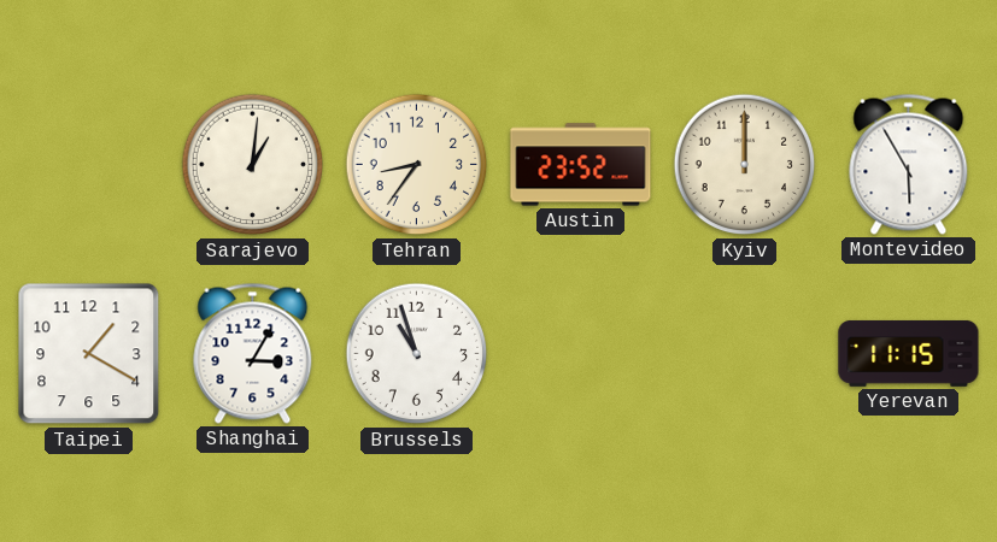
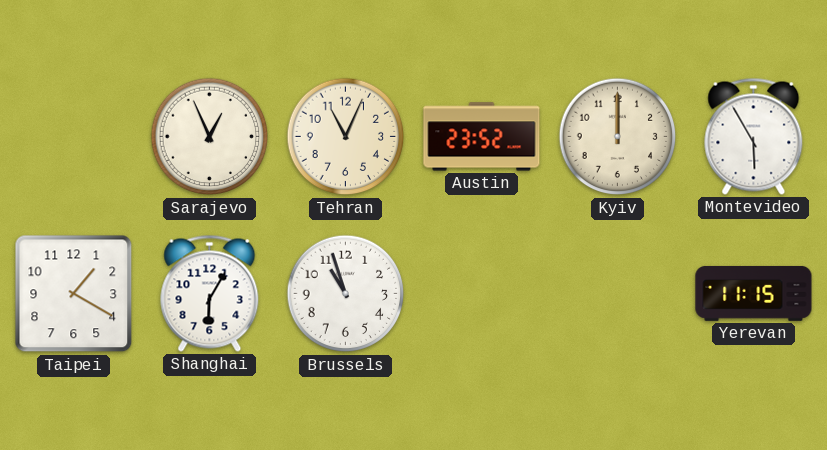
Sarajevo: 1:01 -> 12:56 (210, 137)
Tehran: 8:36 -> 11:04 (346, 137)
Shanghai: 3:05 -> 6:05 (210, 293)
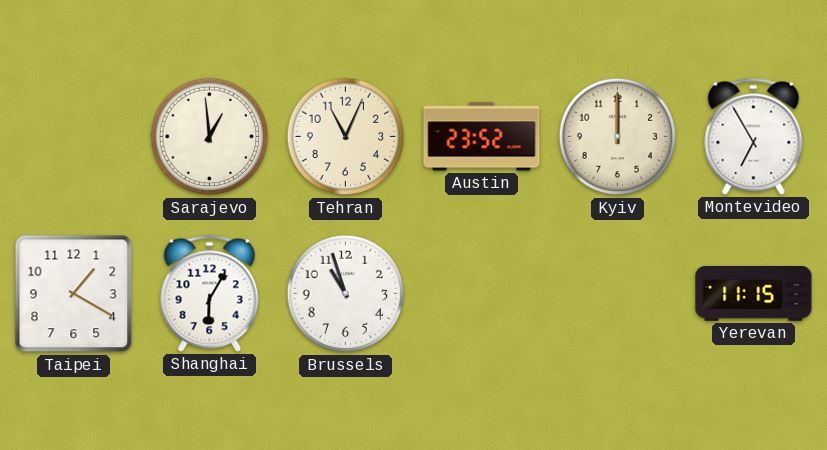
Sarajevo: 12:56 -> 12:59 (210, 137)
Montevideo: 5:55 -> 6:55 (754, 136)
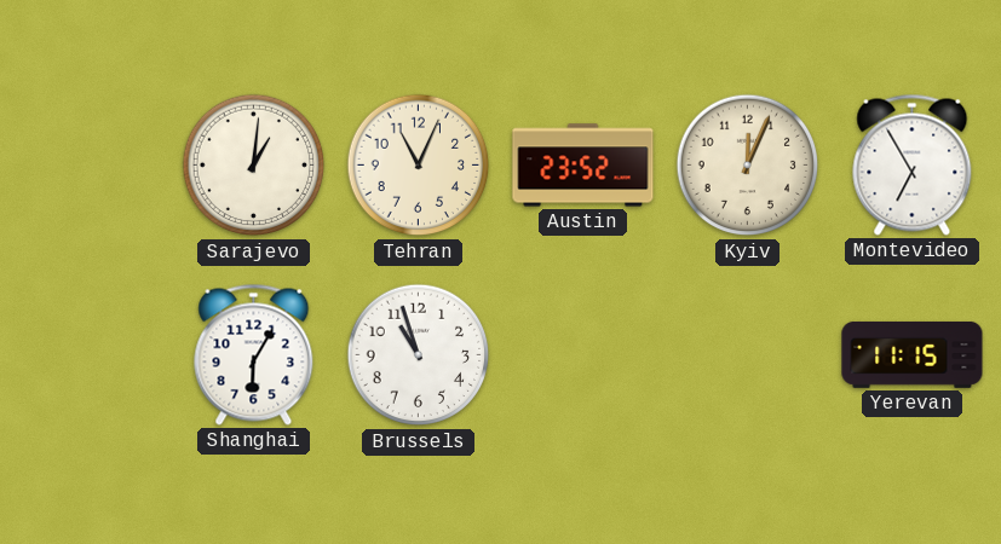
Sarajevo: 12:59 -> 1:01 (254, 166)
Kyiv: 12:00 -> 12:04 (748, 166)
Taipei: 1:20 -> none (74, 294)
